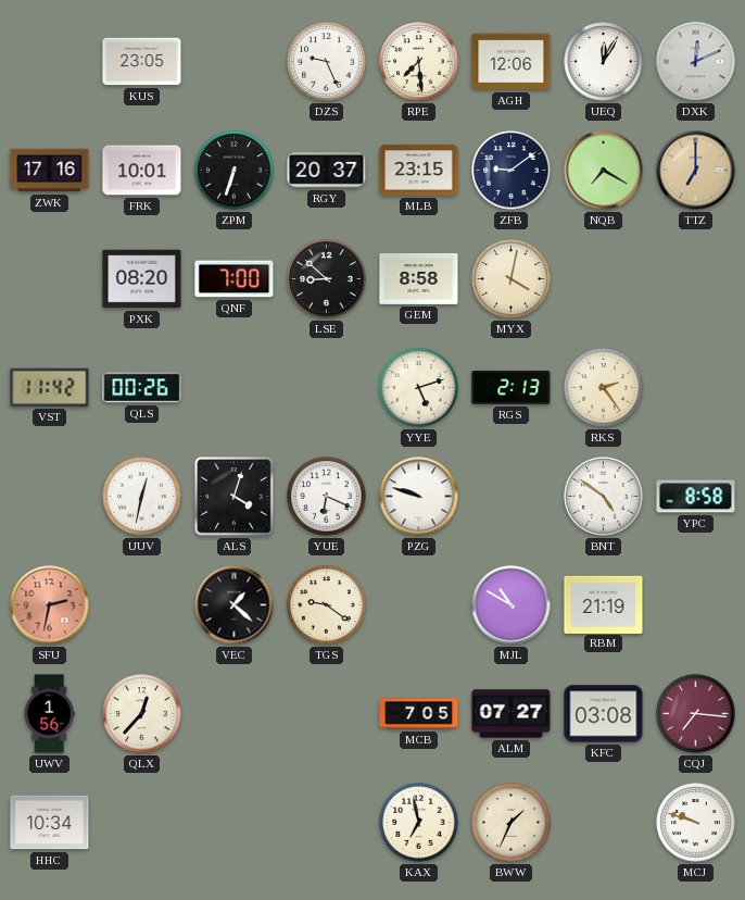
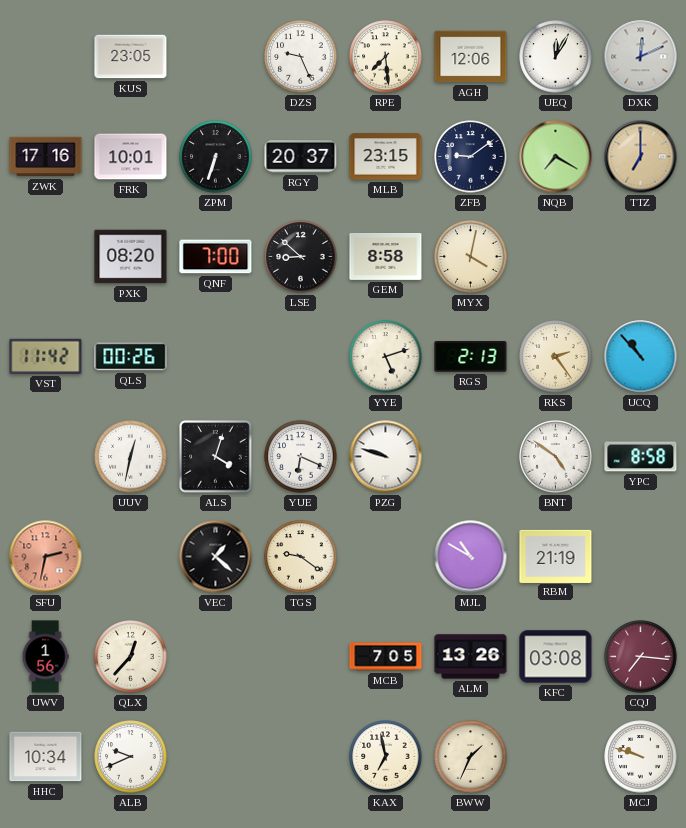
UCQ: none -> 10:53 (641, 357)
ALM: 07:27 -> 13:26 (471, 657)
ALB: none -> 9:41 (131, 757)
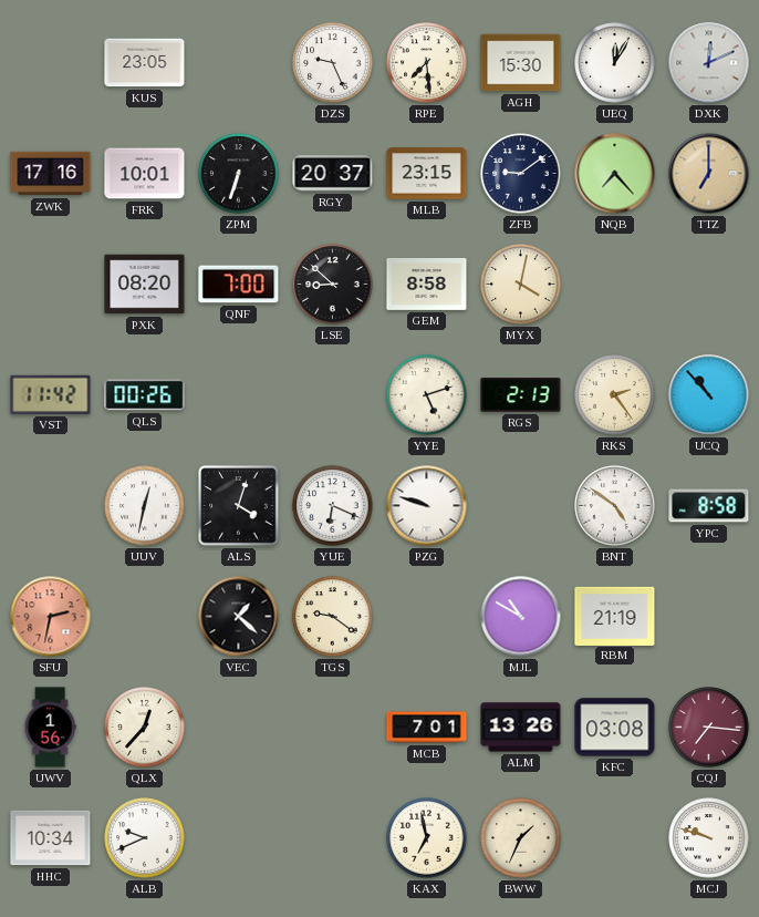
AGH: 12:06 -> 15:30 (521, 63)
NQB: 7:20 -> 7:23 (615, 174)
MCB: 7:05 -> 7:01 (427, 728)
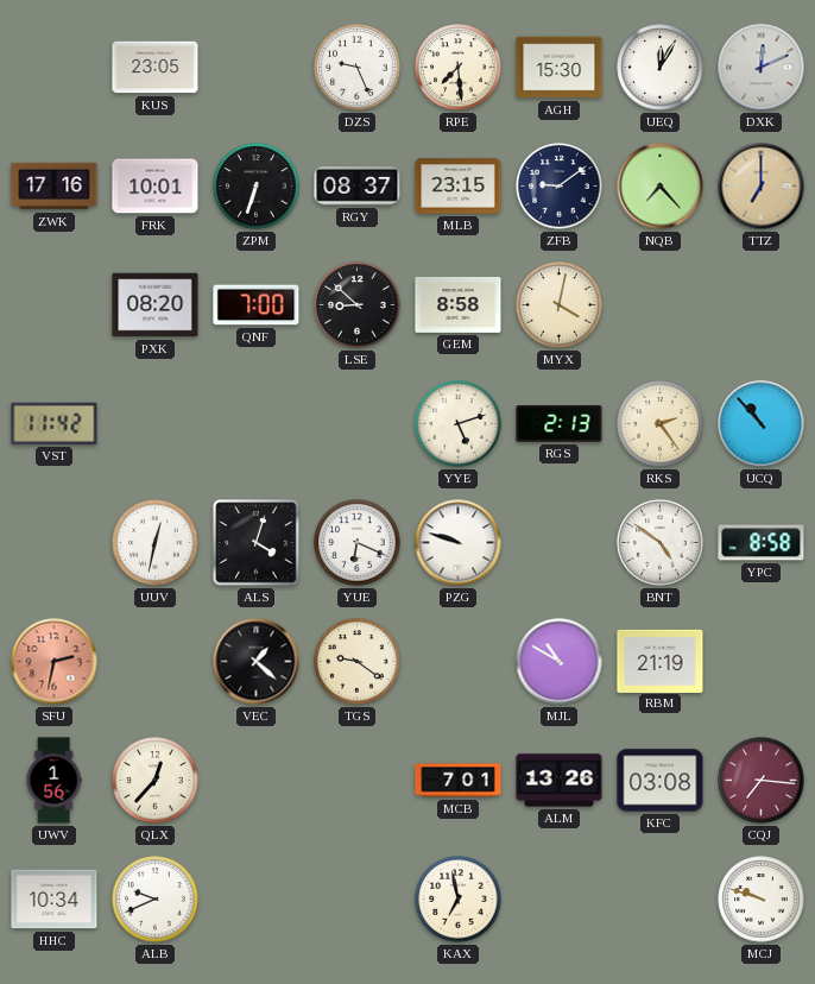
RGY: 20:37 -> 08:37 (358, 187)
QLS: 00:26 -> none (145, 395)
BWW: 1:34 -> none (521, 838)
